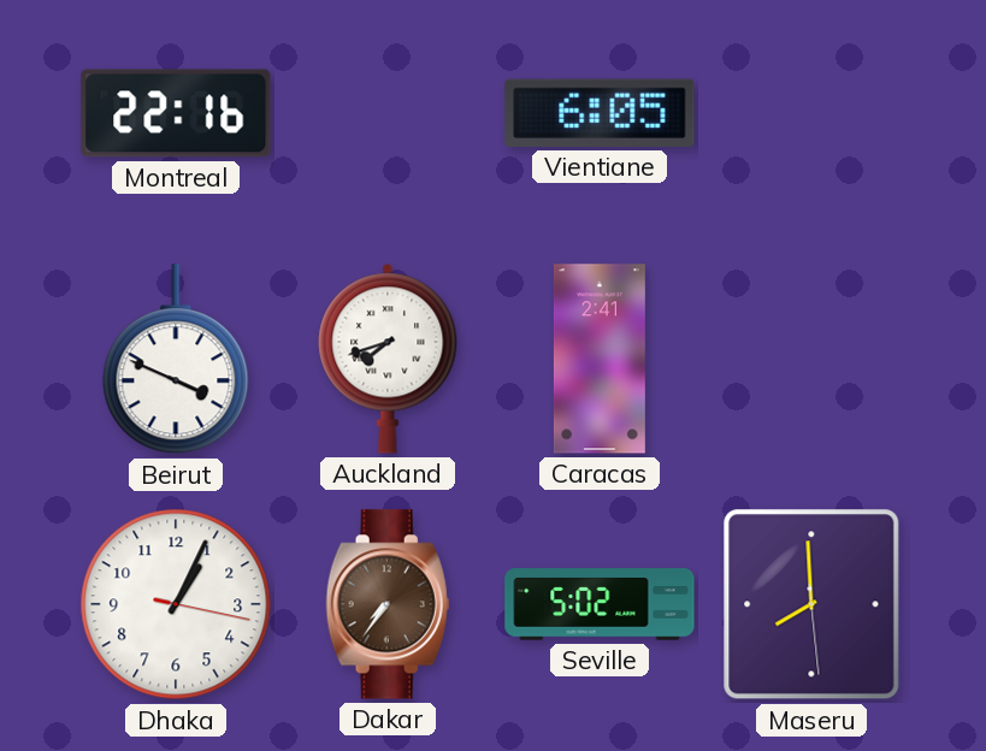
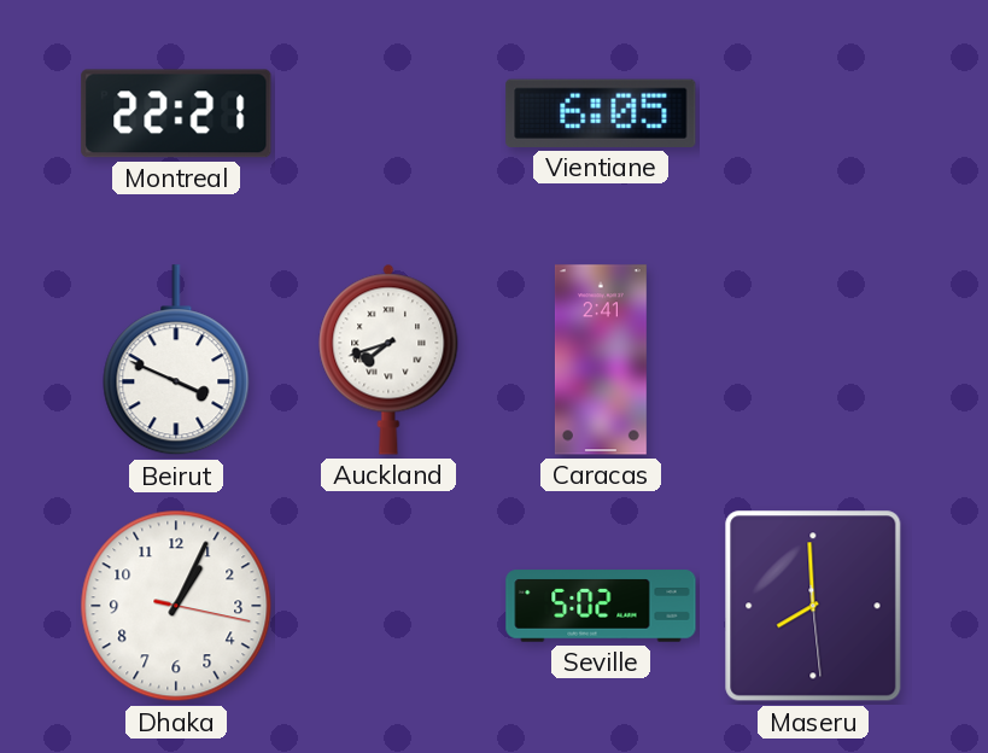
Montreal: 22:16 -> 22:21 (176, 113)
Dakar: 7:36 -> none (388, 604)
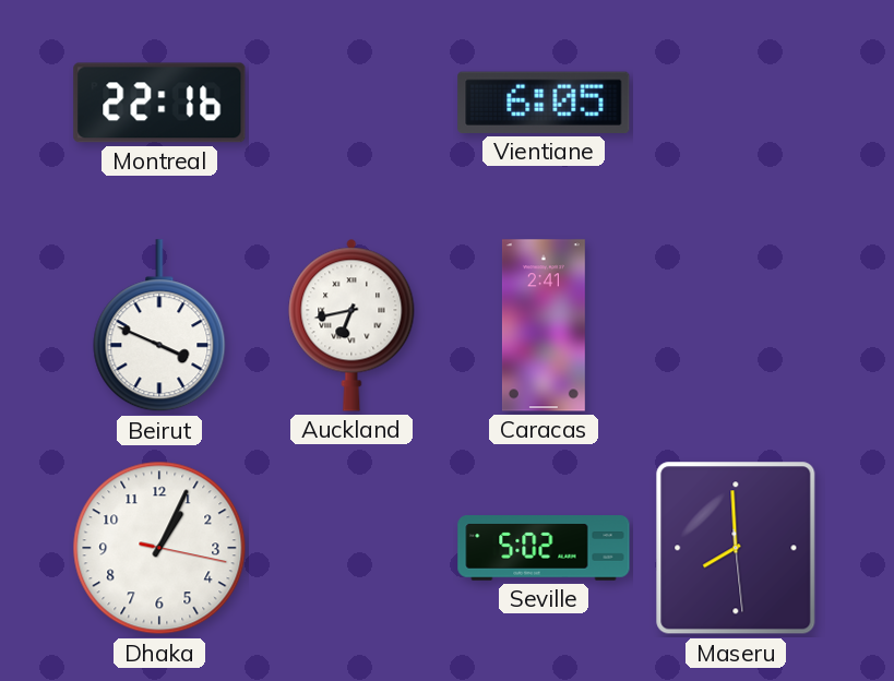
Montreal: 22:21 -> 22:16 (159, 103)
Auckland: 7:42 -> 6:43 (351, 325)
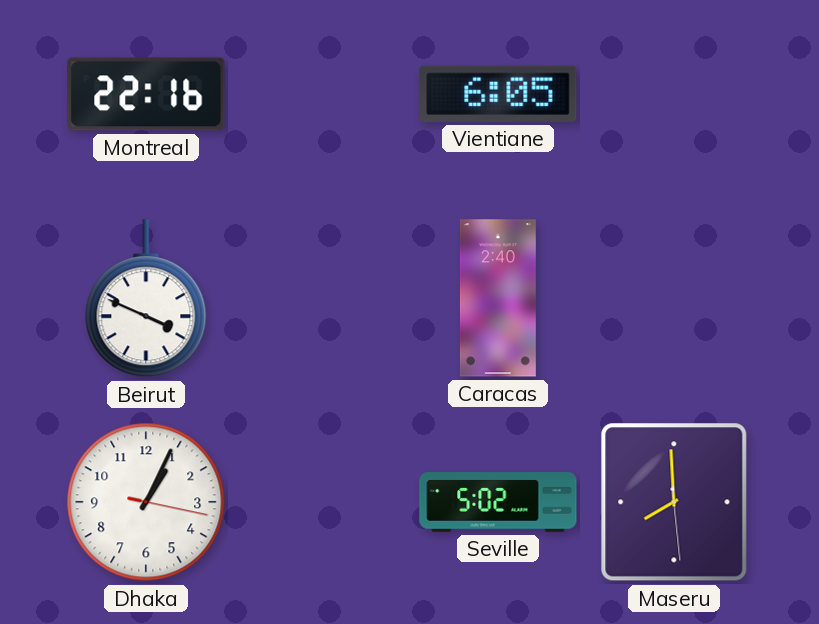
Auckland: 6:43 -> none (351, 325)
Caracas: 2:41 -> 2:40 (498, 298)
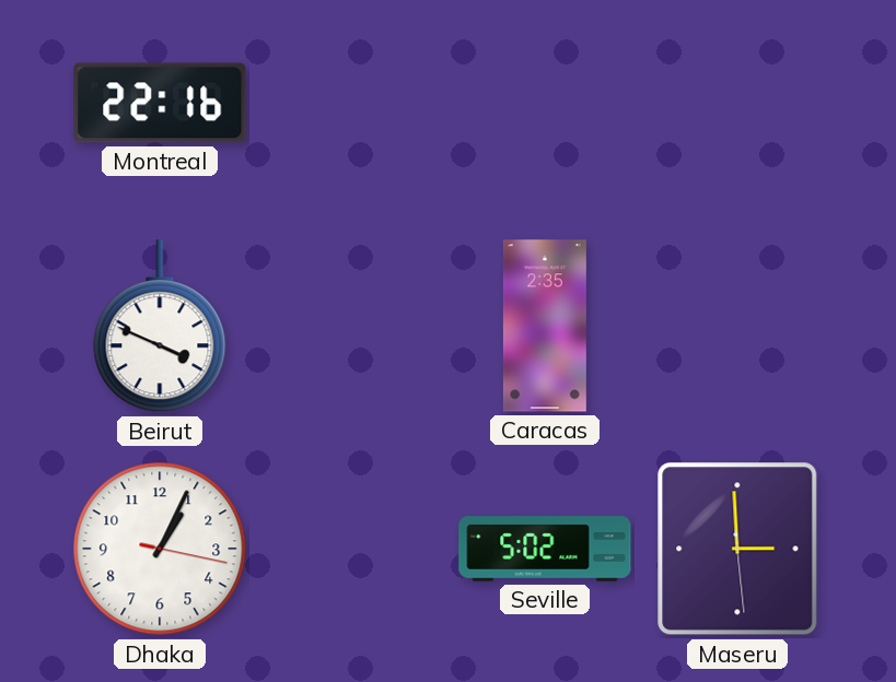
Vientiane: 6:05 -> none (498, 94)
Caracas: 2:40 -> 2:35 (545, 326)
Maseru: 7:59 -> 2:59 (737, 549)
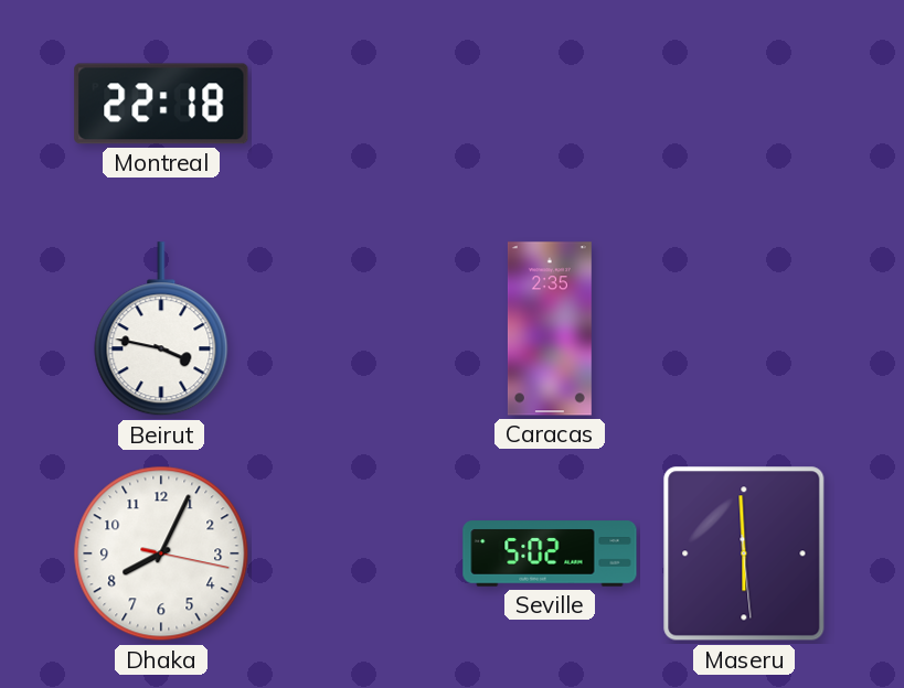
Montreal: 22:16 -> 22:18 (161, 104)
Beirut: 3:49 -> 3:47 (161, 330)
Dhaka: 1:04 -> 8:04 (161, 553)
Maseru: 2:59 -> 5:59 (744, 553)
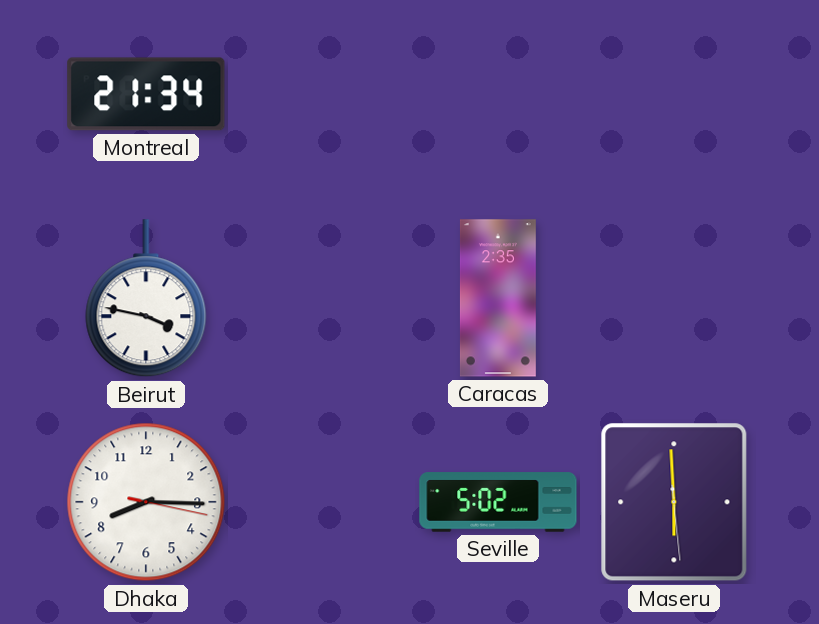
Montreal: 22:18 -> 21:34 (146, 94)
Dhaka: 8:04 -> 8:15 (146, 502)
